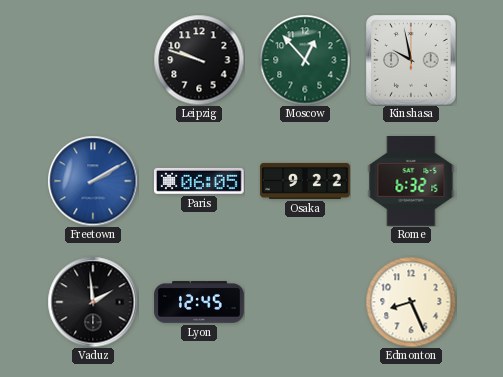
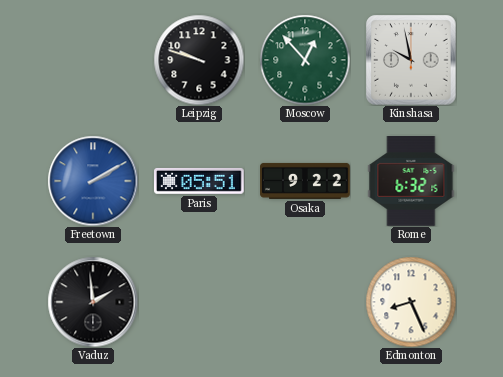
Paris: 06:05 -> 05:51 (200, 181)
Lyon: 12:45 -> none (199, 302)
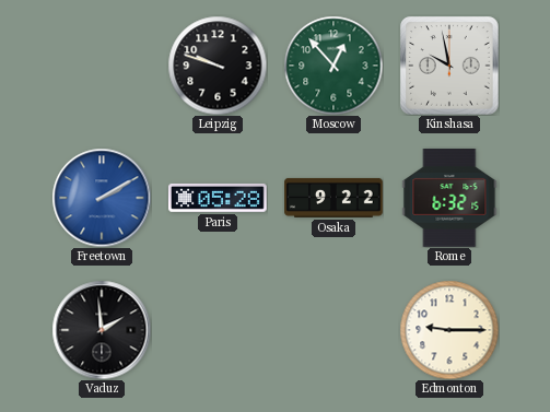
Paris: 05:51 -> 05:28 (219, 198)
Edmonton: 8:26 -> 9:15 (449, 330)
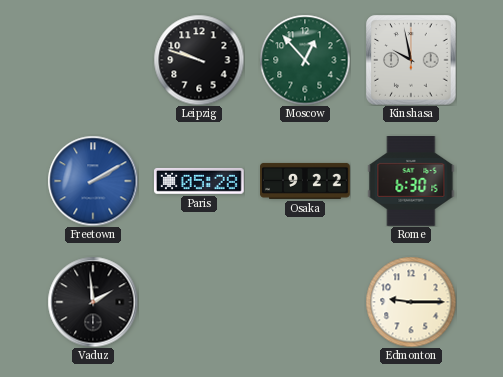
Rome: 6:32 -> 6:30 (411, 182)
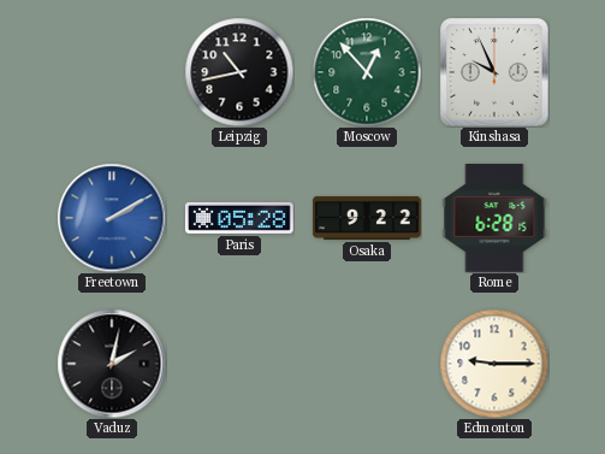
Leipzig: 9:48 -> 10:43 (239, 72)
Kinshasa: 9:58 -> 9:56 (494, 72)
Rome: 6:30 -> 6:28 (494, 219)
Vaduz: 1:59 -> 2:02 (112, 364)
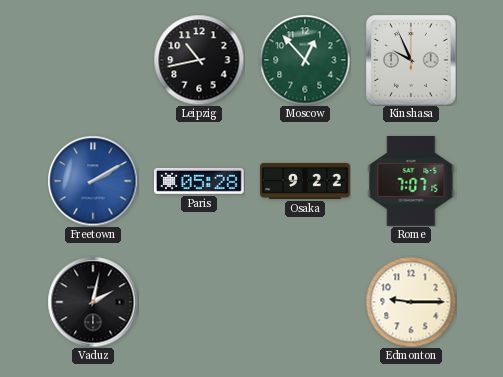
Rome: 6:28 -> 7:07 (411, 182)
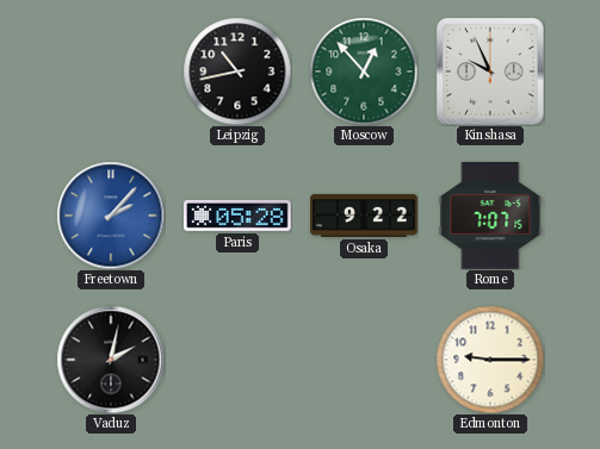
Freetown: 2:10 -> 2:07 (111, 216)
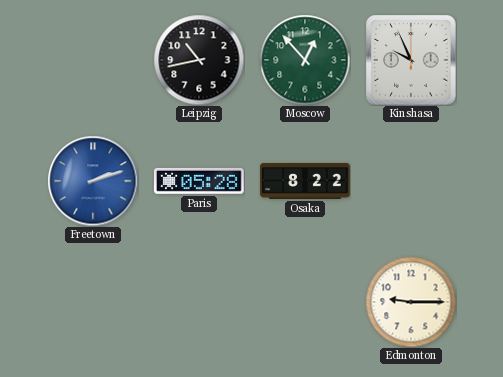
Freetown: 2:07 -> 2:12 (93, 181)
Osaka: 9:22 -> 8:22 (305, 181)
Rome: 7:07 -> none (490, 217)
Vaduz: 2:02 -> none (111, 360)
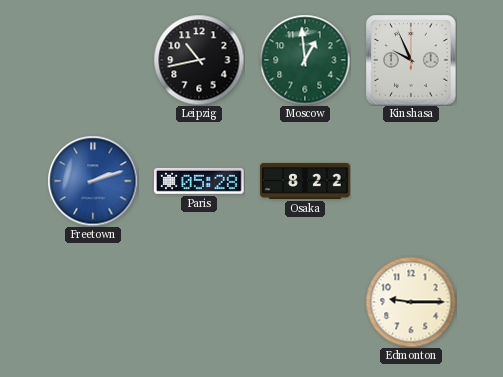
Moscow: 12:53 -> 12:59 (305, 60)
